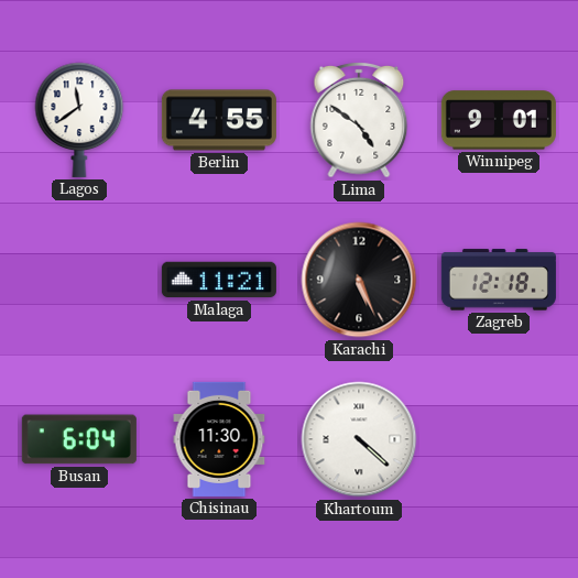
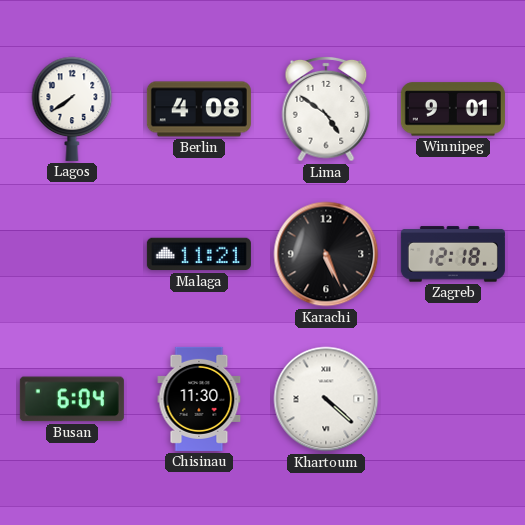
Lagos: 11:39 -> 7:39 (72, 109)
Berlin: 4:55 -> 4:08 (199, 109)
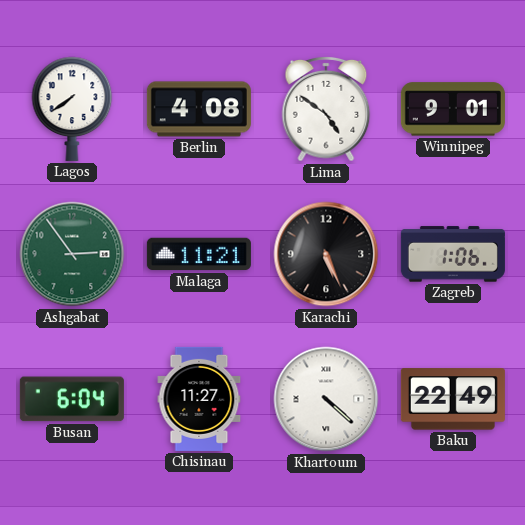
Ashgabat: none -> 2:54 (72, 254)
Zagreb: 12:18 -> 1:06 (453, 254)
Chisinau: 11:30 -> 11:27 (199, 399)
Baku: none -> 22:49 (453, 399)
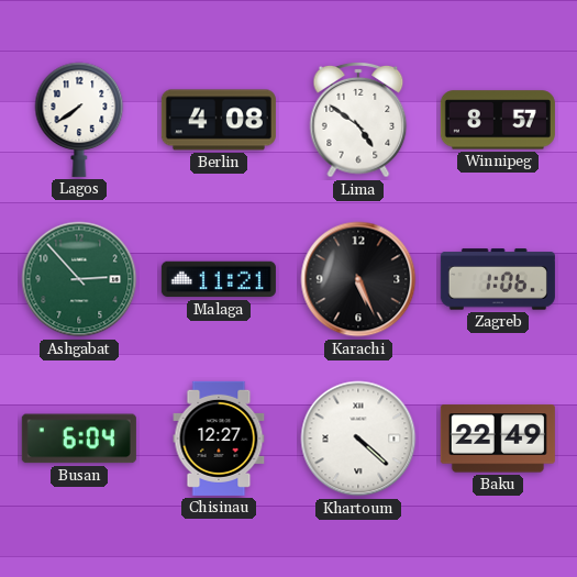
Winnipeg: 9:01 -> 8:57 (498, 120)
Ashgabat: 2:54 -> 2:53 (79, 279)
Chisinau: 11:27 -> 12:27 (219, 439)
